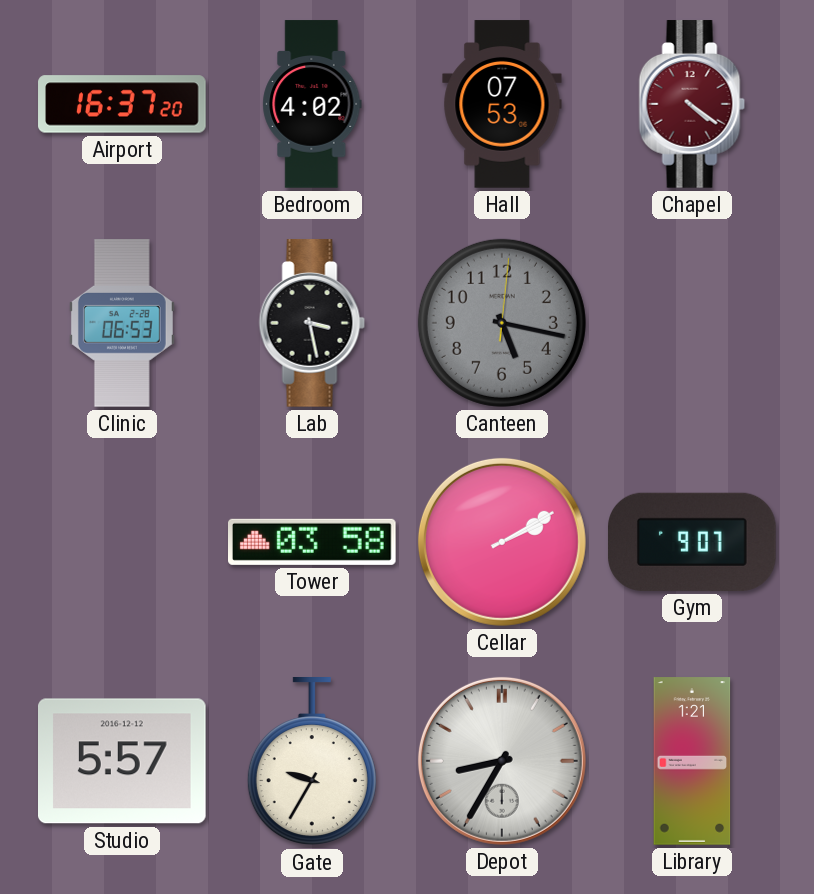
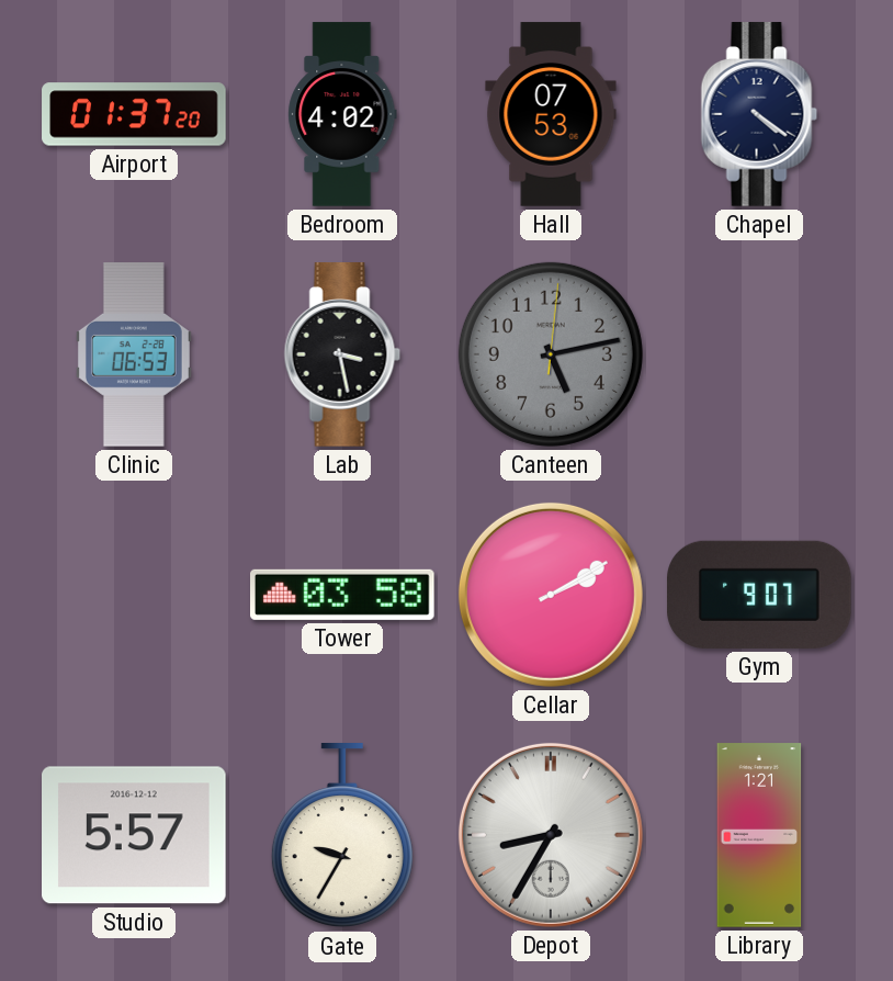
Airport: 16:37 -> 01:37 (134, 114)
Chapel dial: burgundy -> navy (759, 114)
Canteen: 5:17 -> 5:13 (551, 354)
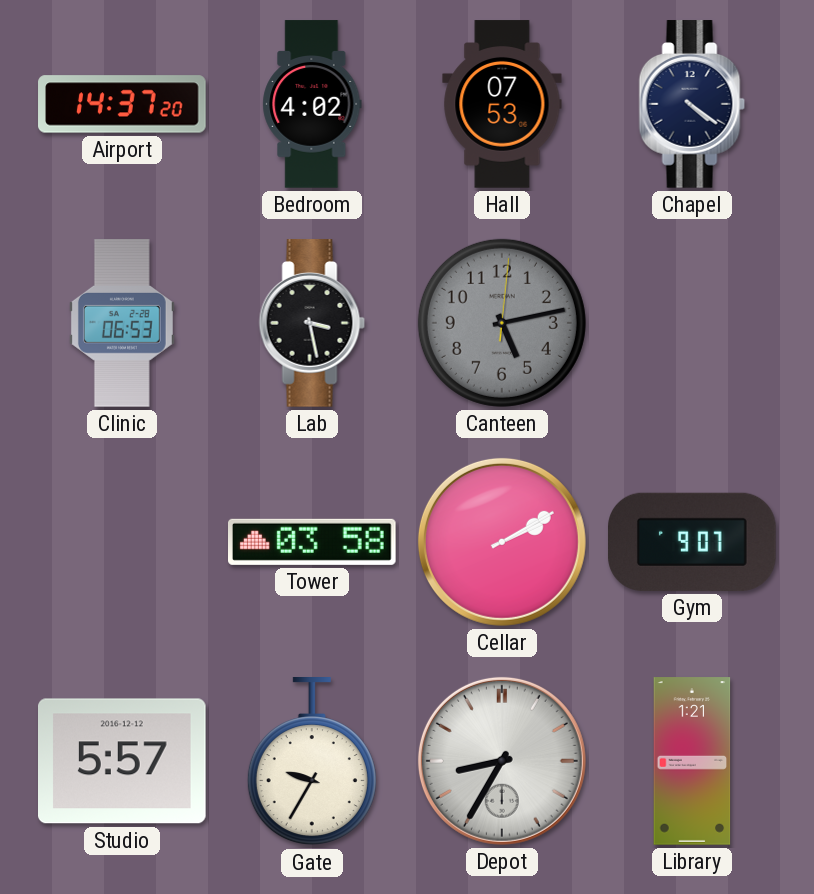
Airport: 01:37 -> 14:37 (122, 104)
